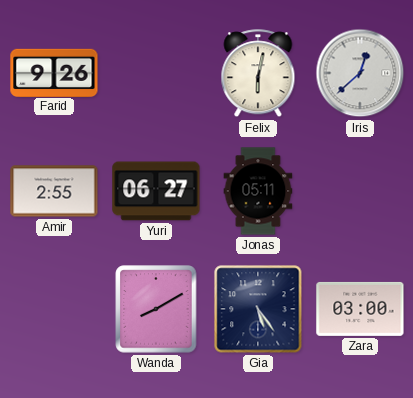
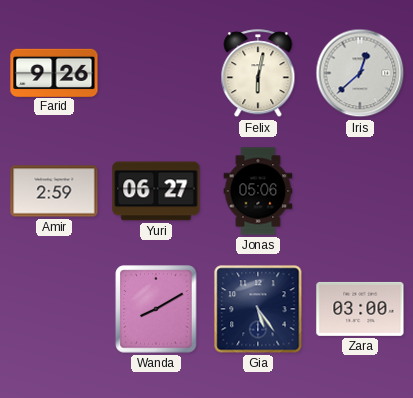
Amir: 2:55 -> 2:59 (54, 191)
Jonas: 05:11 -> 05:06 (258, 191)
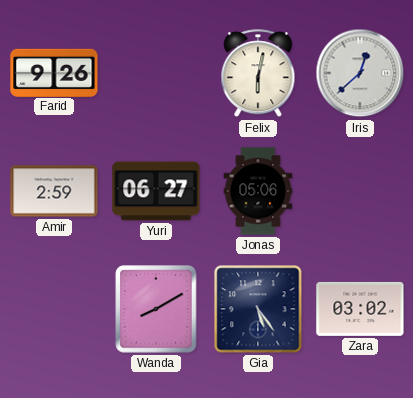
Zara: 03:00 -> 03:02 (360, 309)
